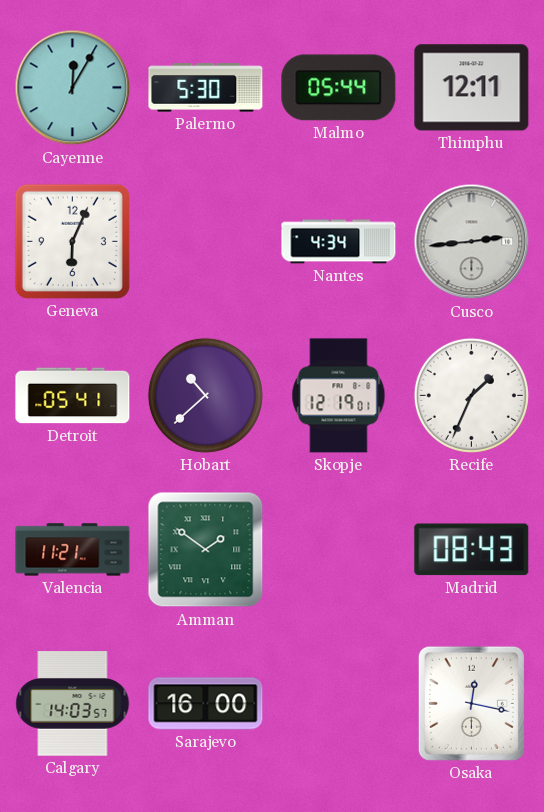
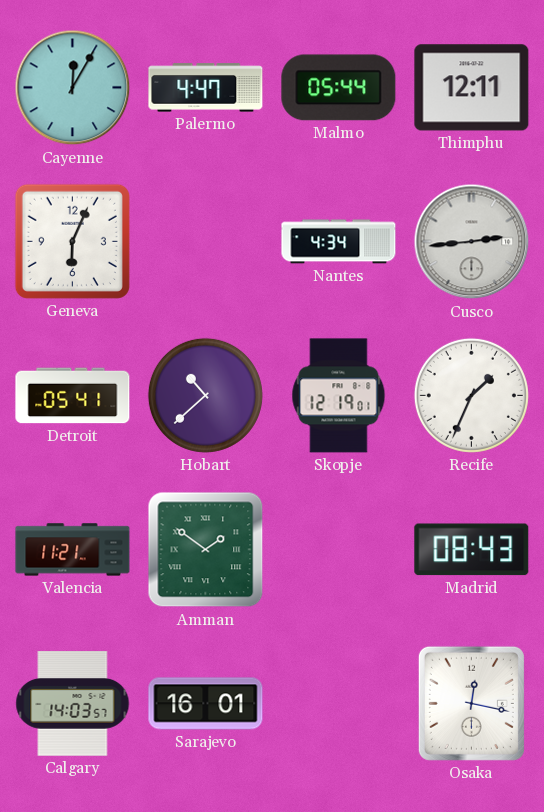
Palermo: 5:30 -> 4:47 (206, 88)
Sarajevo: 16:00 -> 16:01 (206, 704)
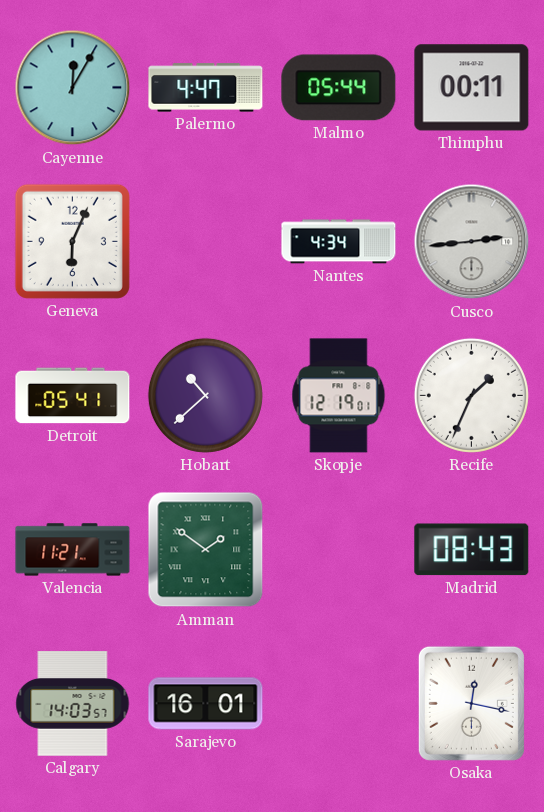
Thimphu: 12:11 -> 00:11 (472, 88)
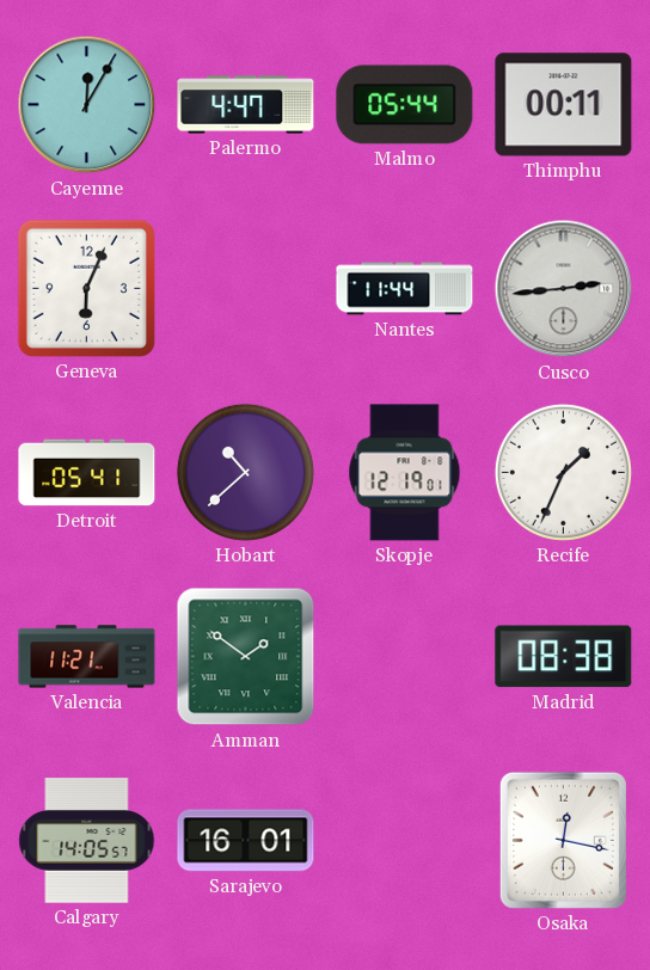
Nantes: 4:34 -> 11:44 (405, 289)
Madrid: 08:43 -> 08:38 (564, 657)
Calgary: 14:03 -> 14:05 (87, 841)
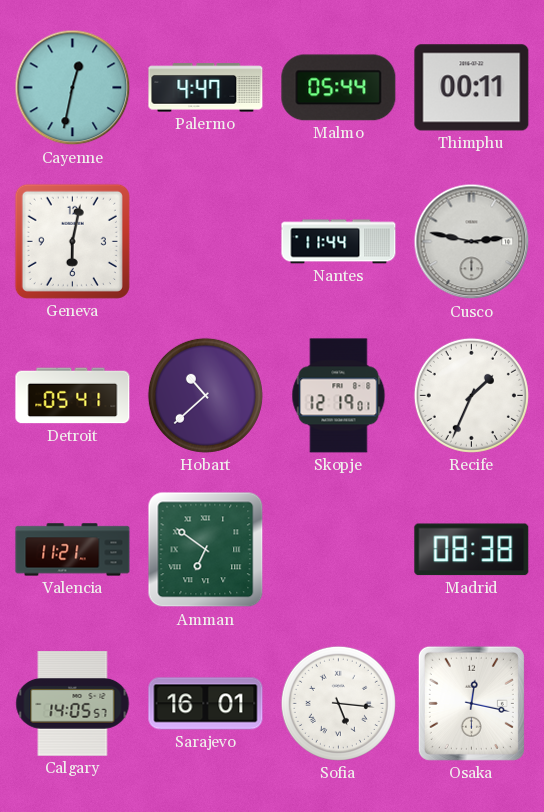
Cayenne: 12:05 -> 12:32 (73, 88)
Geneva: 6:04 -> 6:02 (72, 241)
Cusco: 2:44 -> 2:47 (472, 242)
Amman: 1:51 -> 6:51 (206, 550)
Sofia: none -> 5:16 (338, 703)
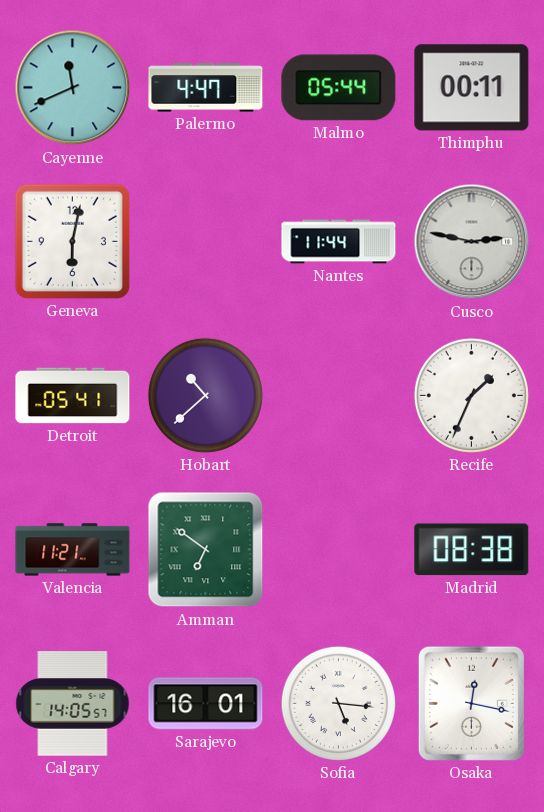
Cayenne: 12:32 -> 11:41 (73, 88)
Skopje: 12:19 -> none (339, 396)
